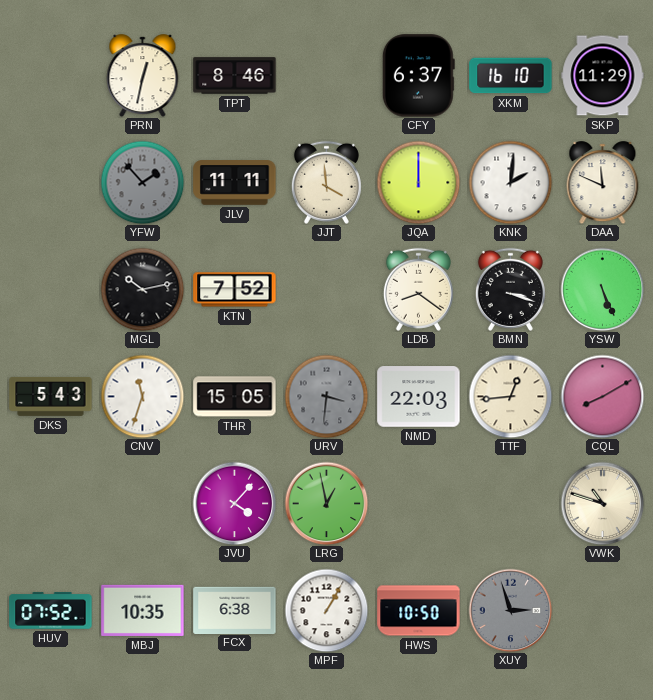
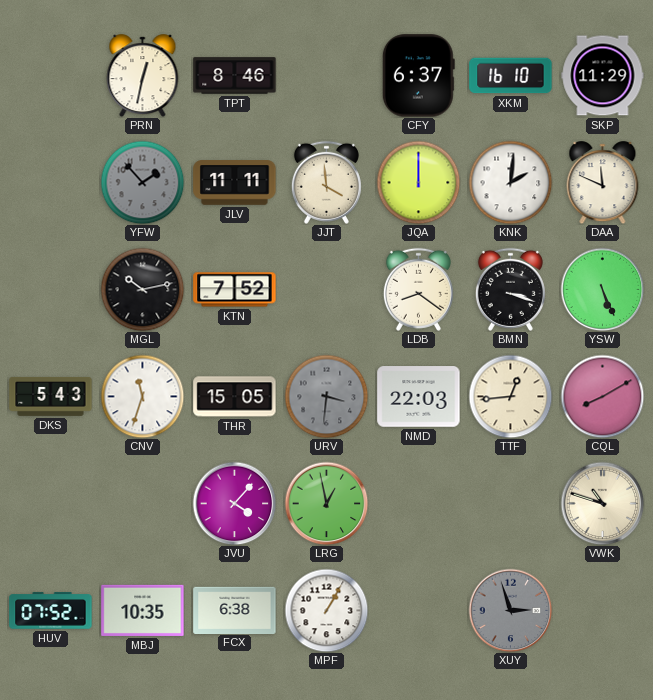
HWS: 10:50 -> none (419, 611)
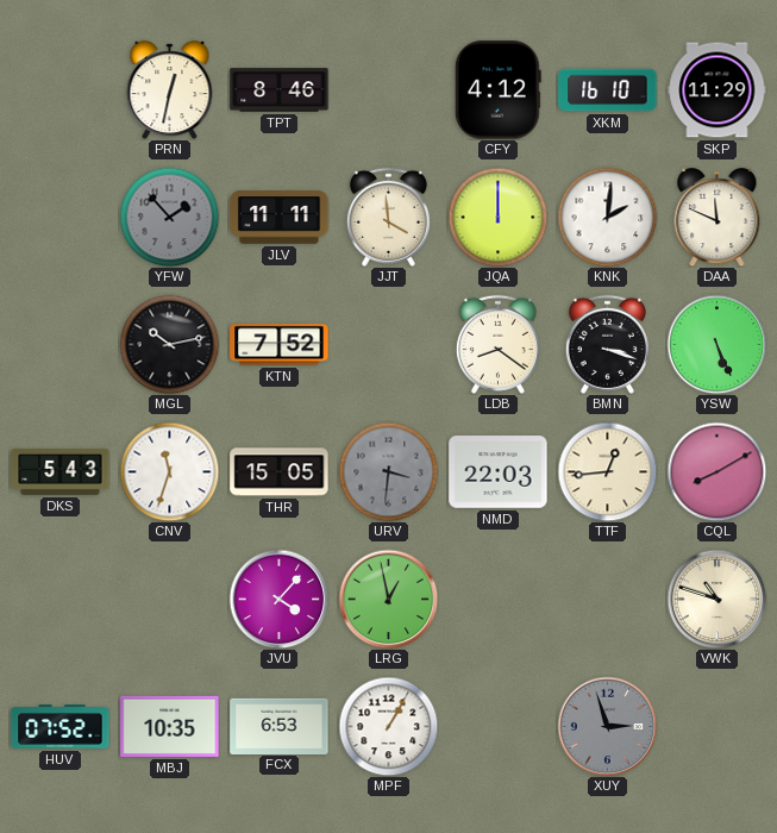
CFY: 6:37 -> 4:12 (497, 90)
FCX: 6:38 -> 6:53 (280, 726)
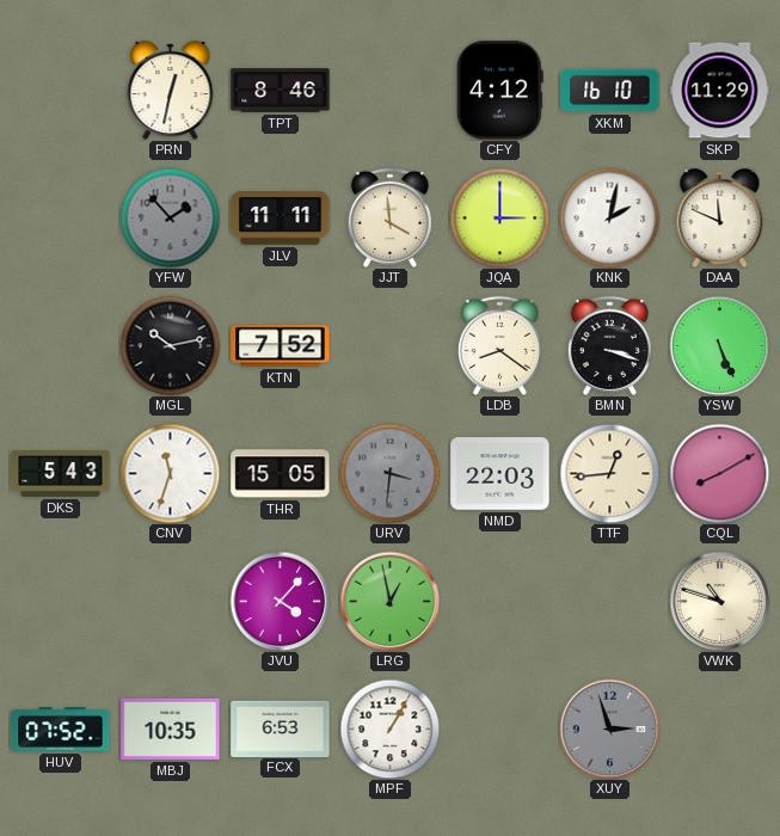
JQA: 12:00 -> 3:00 (499, 217)
KNK: 2:01 -> 2:02 (609, 217)
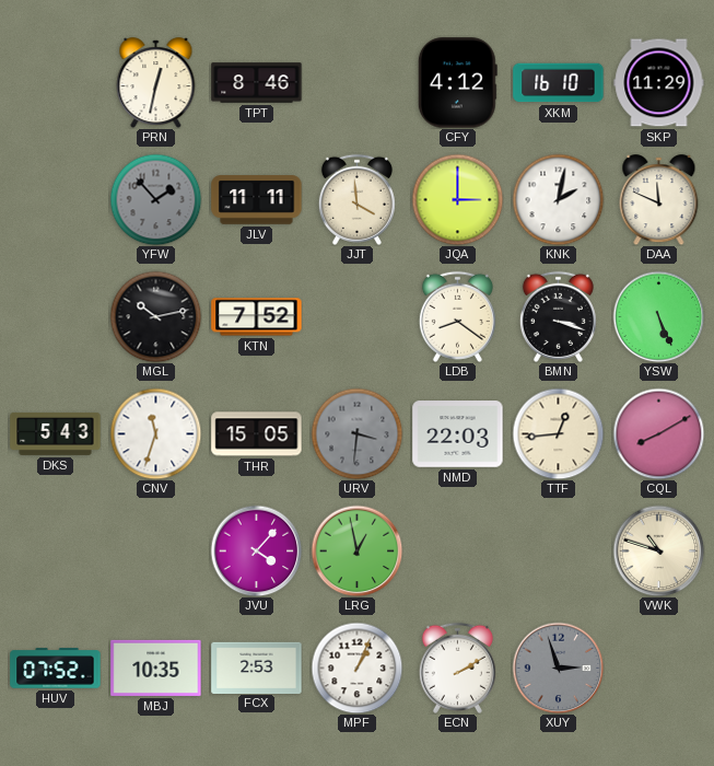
FCX: 6:53 -> 2:53 (257, 668)
MPF: 1:05 -> 1:04 (356, 668)
ECN: none -> 2:10 (457, 668)
